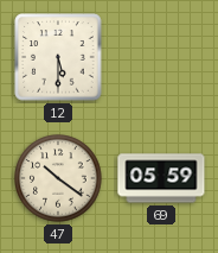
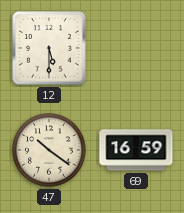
69: 05:59 -> 16:59 (136, 150)
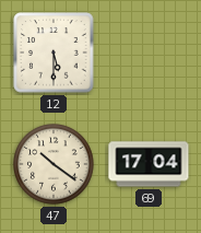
69: 16:59 -> 17:04 (149, 164)
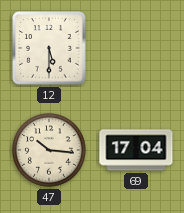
47: 10:21 -> 10:16 (49, 150)
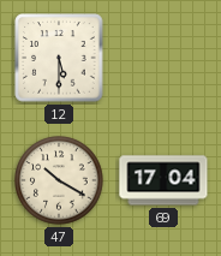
47: 10:16 -> 10:20 (59, 180)
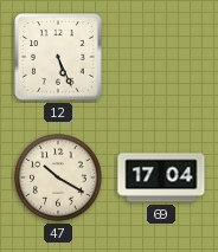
12: 5:30 -> 5:26 (58, 57)
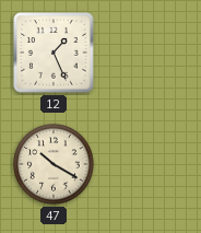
12: 5:26 -> 1:26 (54, 53)
69: 17:04 -> none (161, 177)
